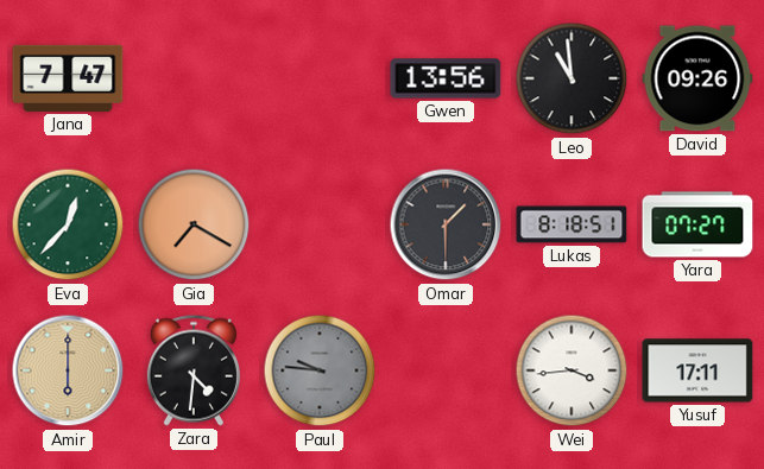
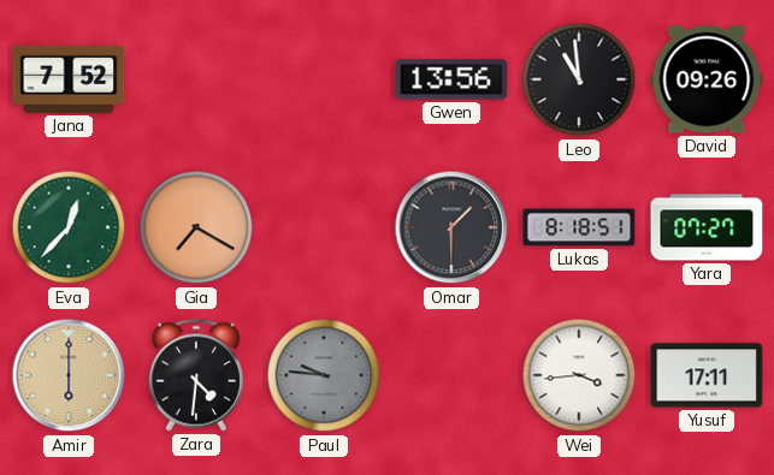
Jana: 7:47 -> 7:52 (69, 79)
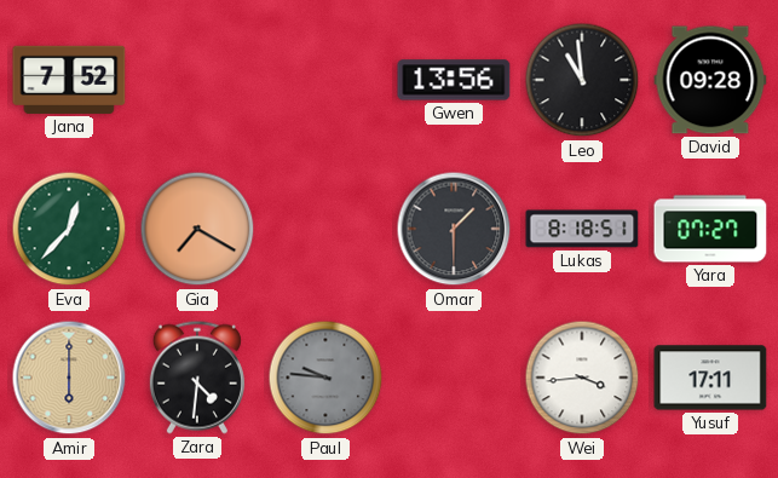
David: 09:26 -> 09:28 (710, 80)
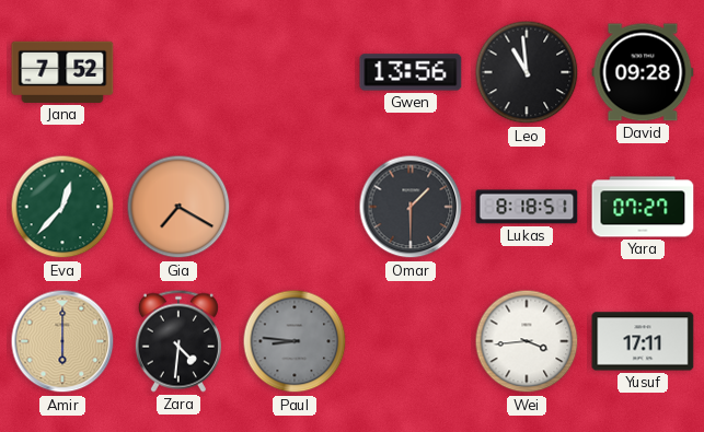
Paul: 9:46 -> 8:46 (295, 341)
